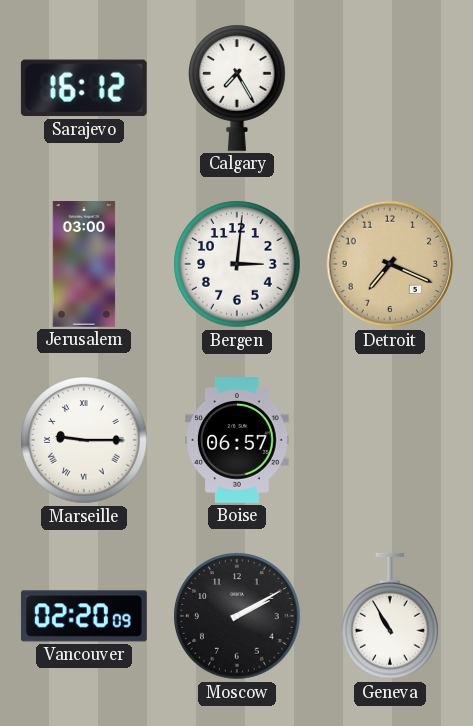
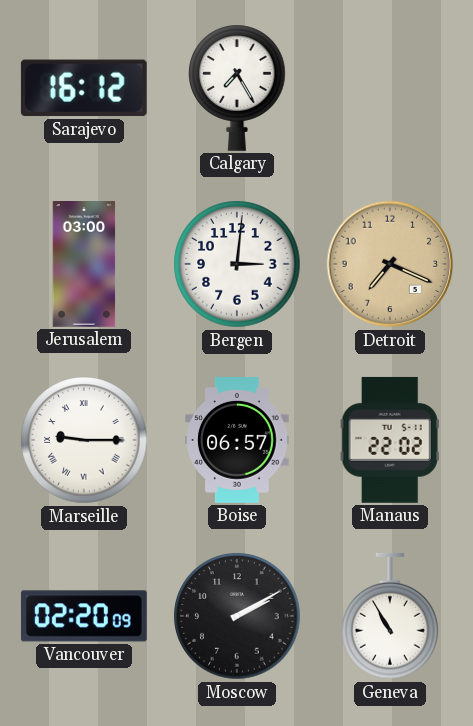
Manaus: none -> 22:02 (390, 440)
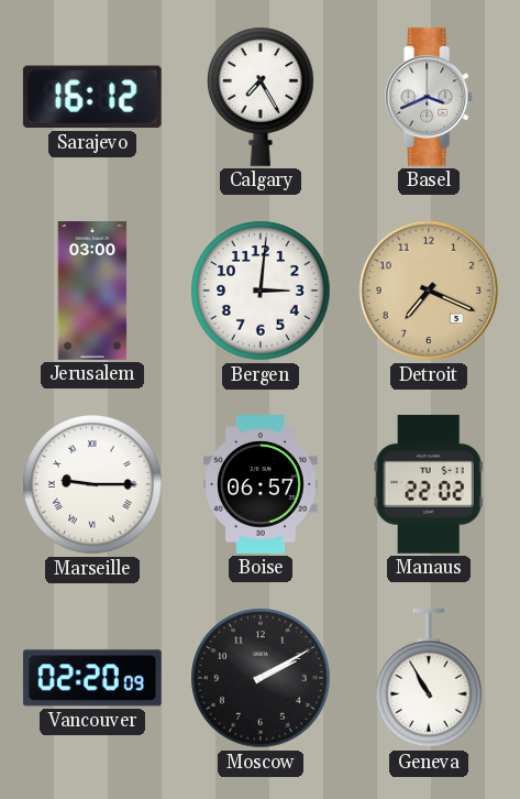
Basel: none -> 3:41 (430, 97)
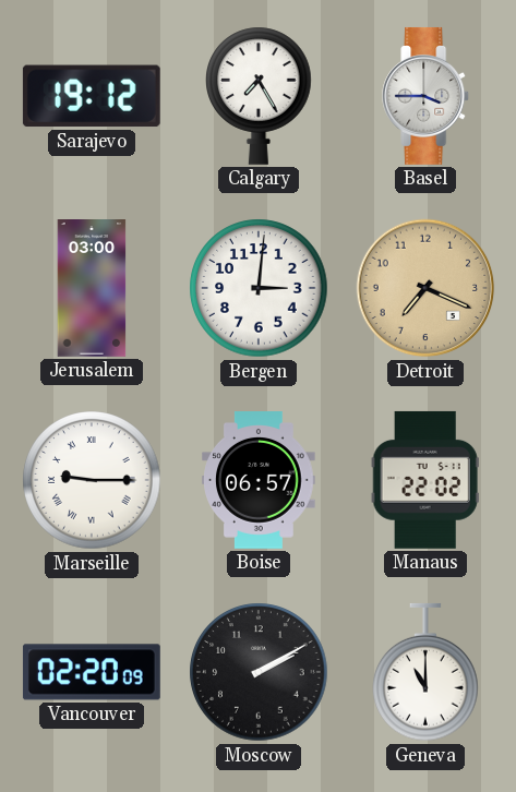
Sarajevo: 16:12 -> 19:12 (92, 96)
Basel: 3:41 -> 3:45 (427, 96)
Geneva: 10:55 -> 11:00 (427, 672)
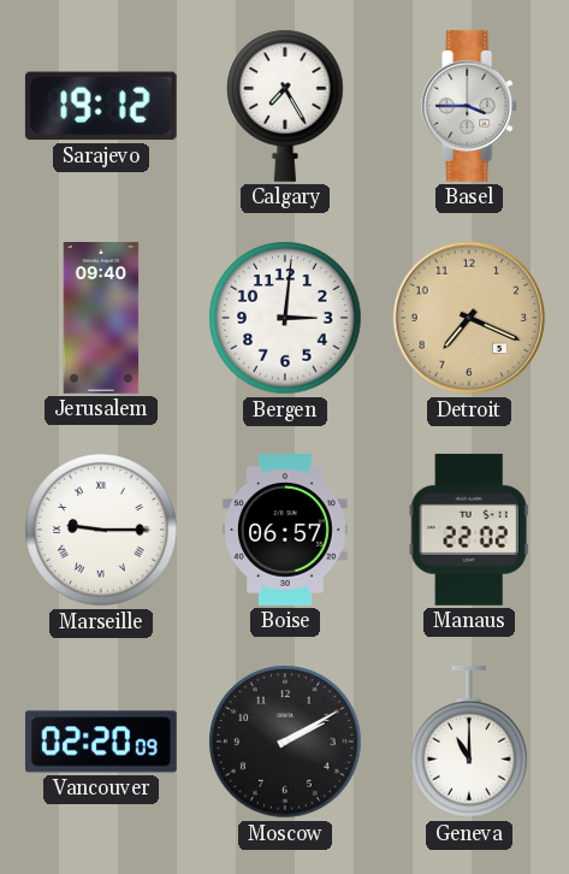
Jerusalem: 03:00 -> 09:40 (101, 319)
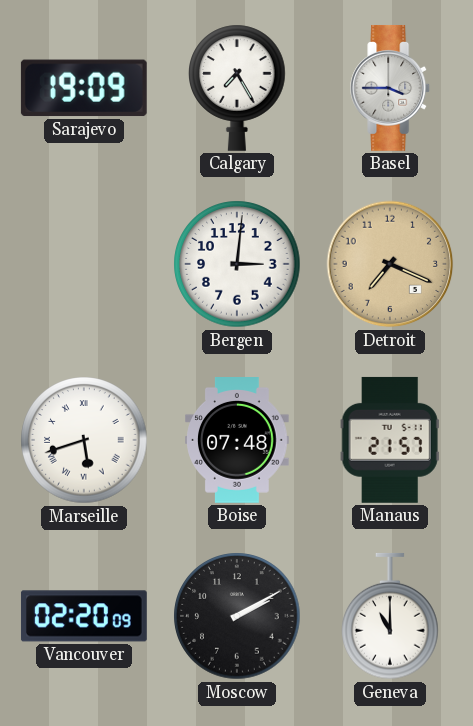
Sarajevo: 19:12 -> 19:09 (84, 88)
Jerusalem: 09:40 -> none (101, 319)
Marseille: 9:15 -> 5:42 (84, 440)
Boise: 06:57 -> 07:48 (237, 441)
Manaus: 22:02 -> 21:57 (390, 440)
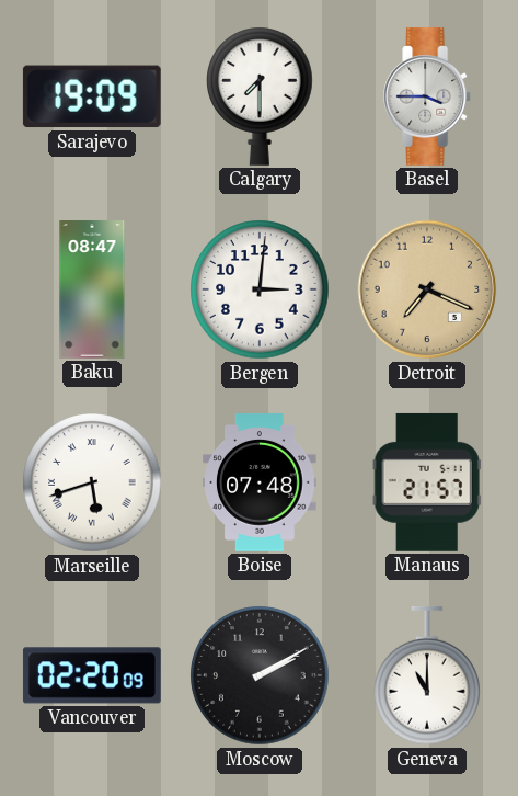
Calgary: 7:25 -> 7:30 (261, 96)
Baku: none -> 08:47 (92, 291)
